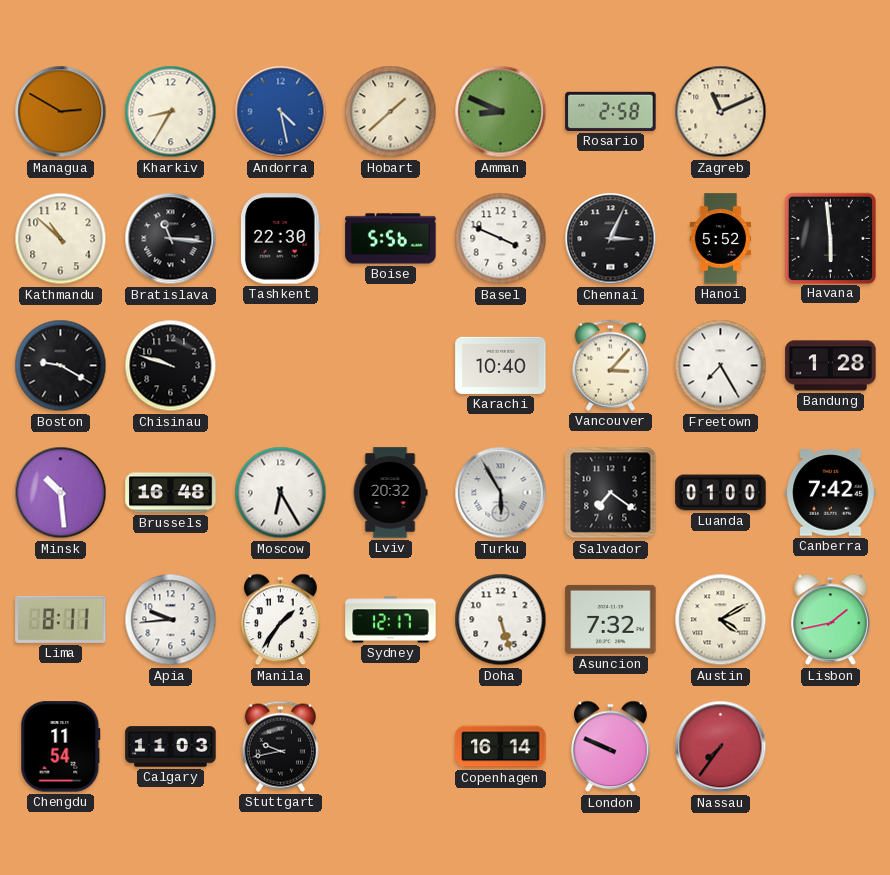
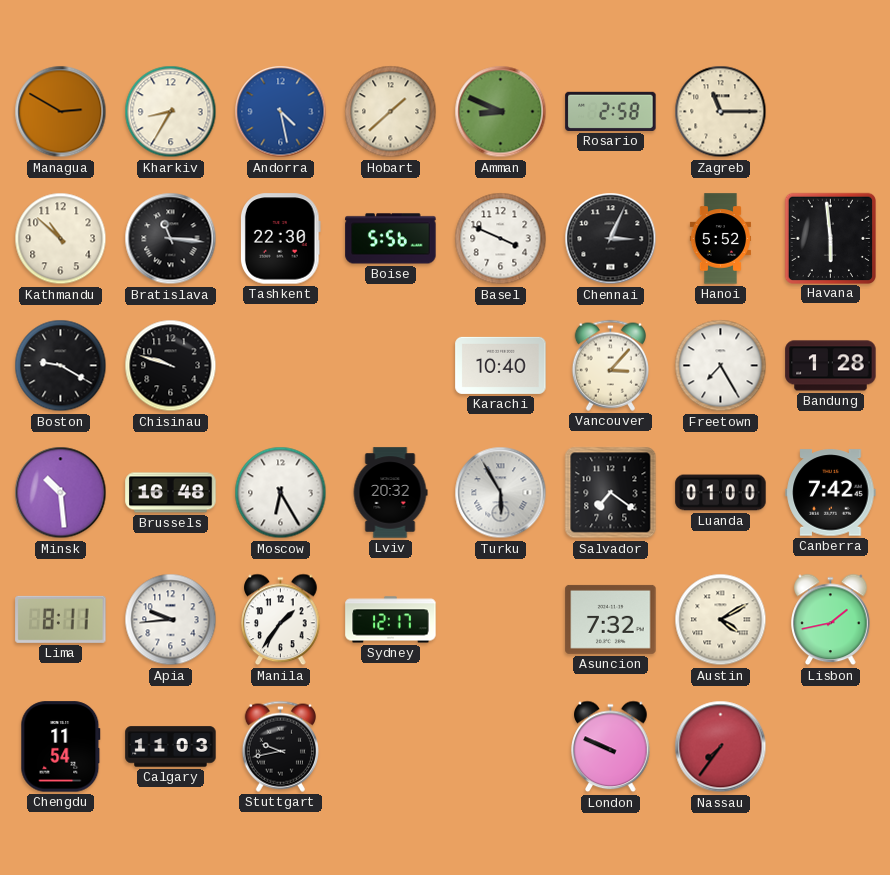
Zagreb: 11:11 -> 11:15 (721, 112)
Doha: 5:27 -> none (501, 620)
Copenhagen: 16:14 -> none (501, 747)
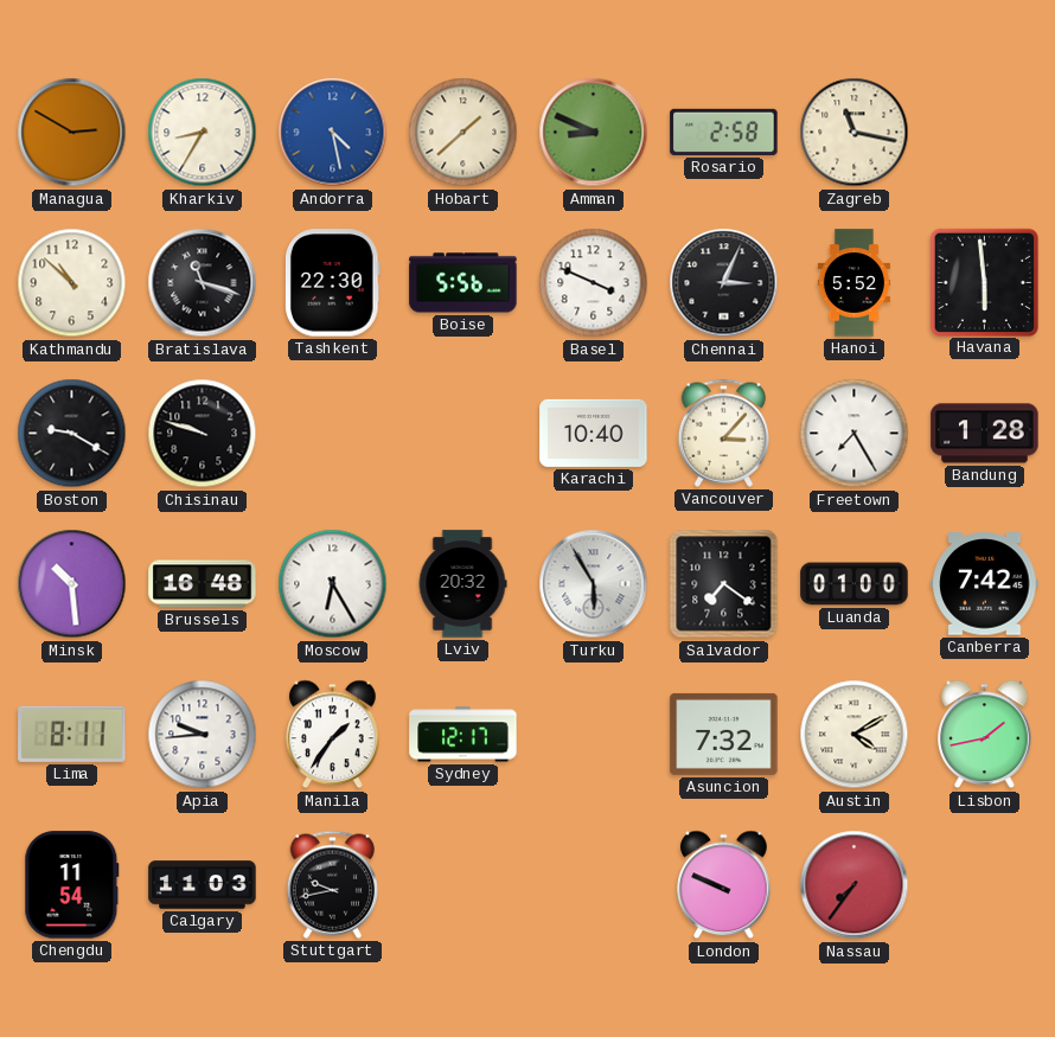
Zagreb: 11:15 -> 11:17 (855, 133)
Bratislava: 11:16 -> 11:18 (203, 283)
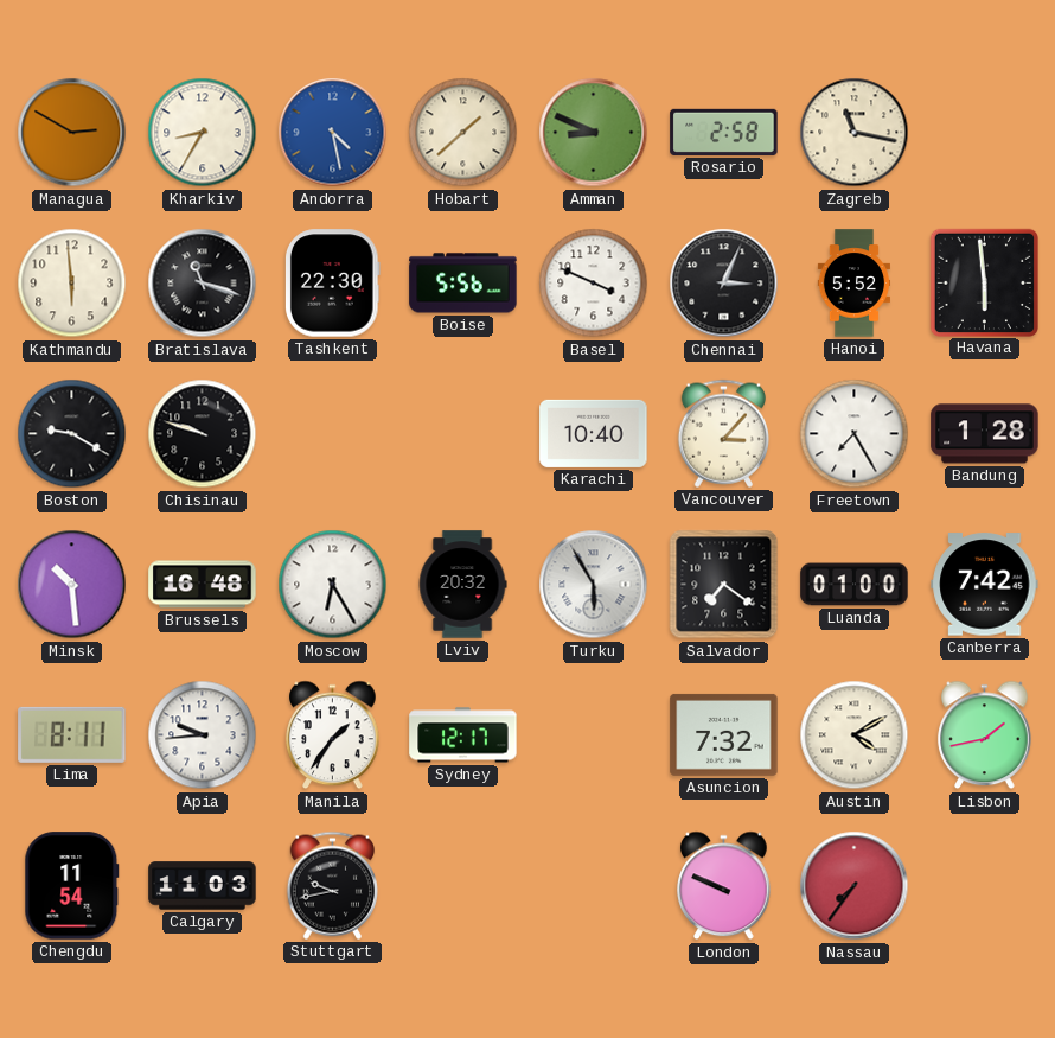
Kathmandu: 10:52 -> 5:59 (72, 284)
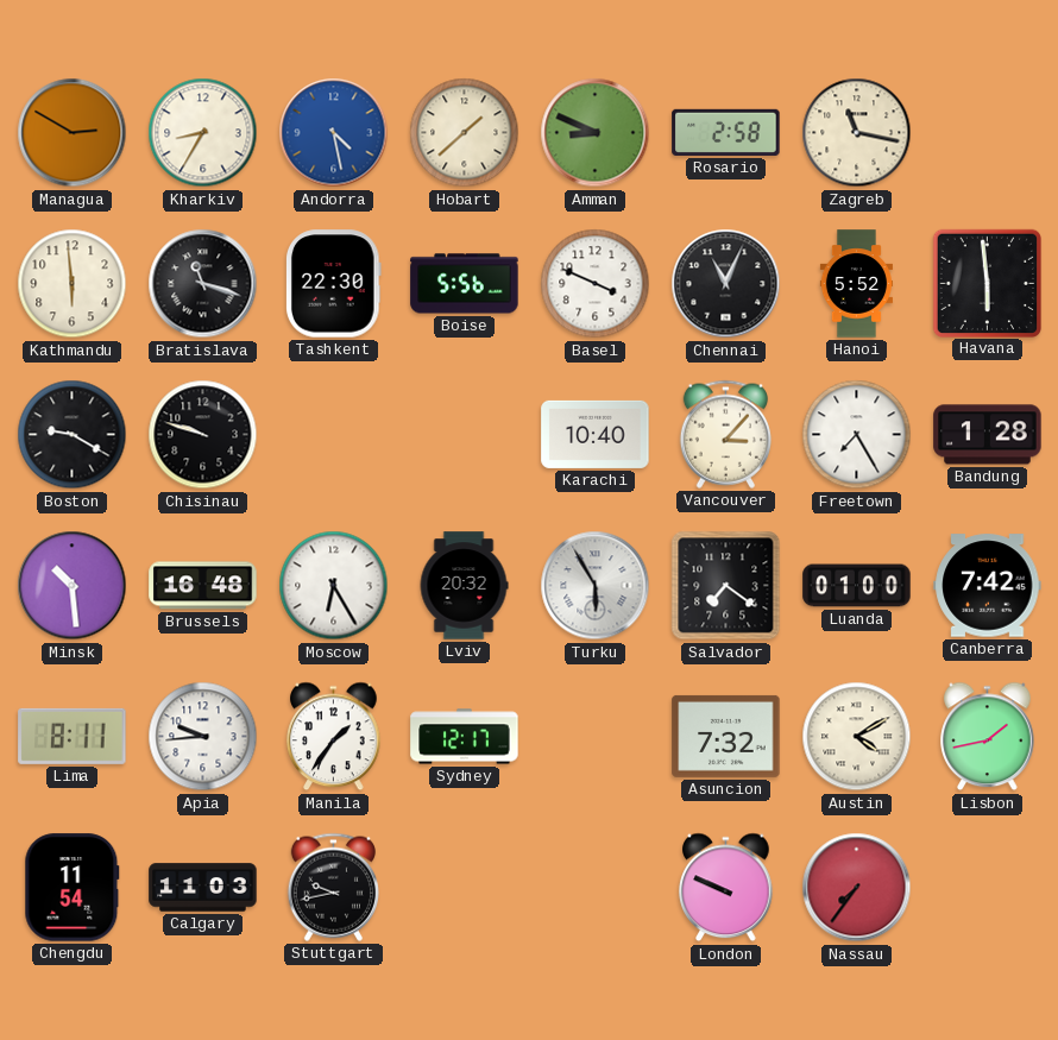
Chennai: 3:04 -> 11:04 (726, 284)
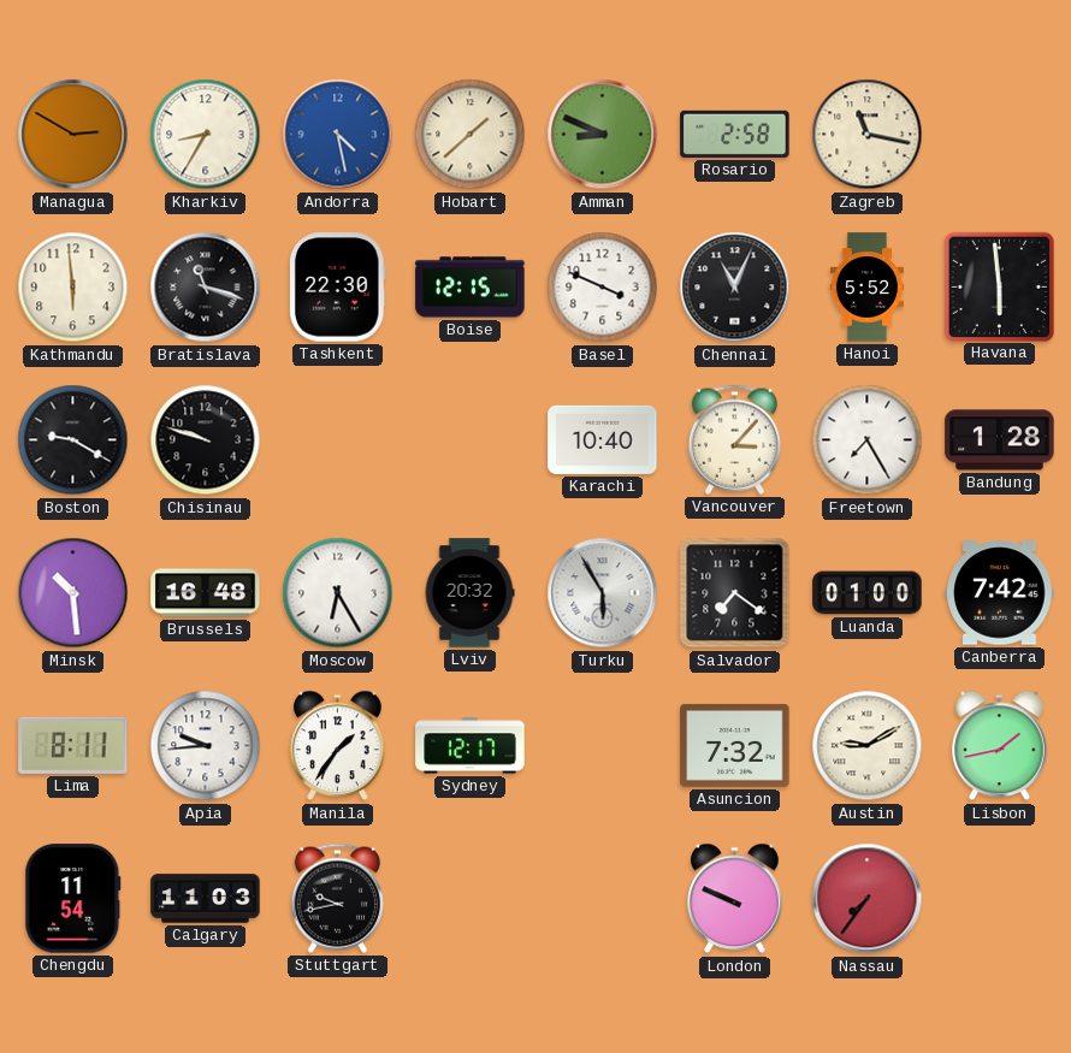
Boise: 5:56 -> 12:15 (471, 288)
Austin: 4:10 -> 9:10 (868, 746)
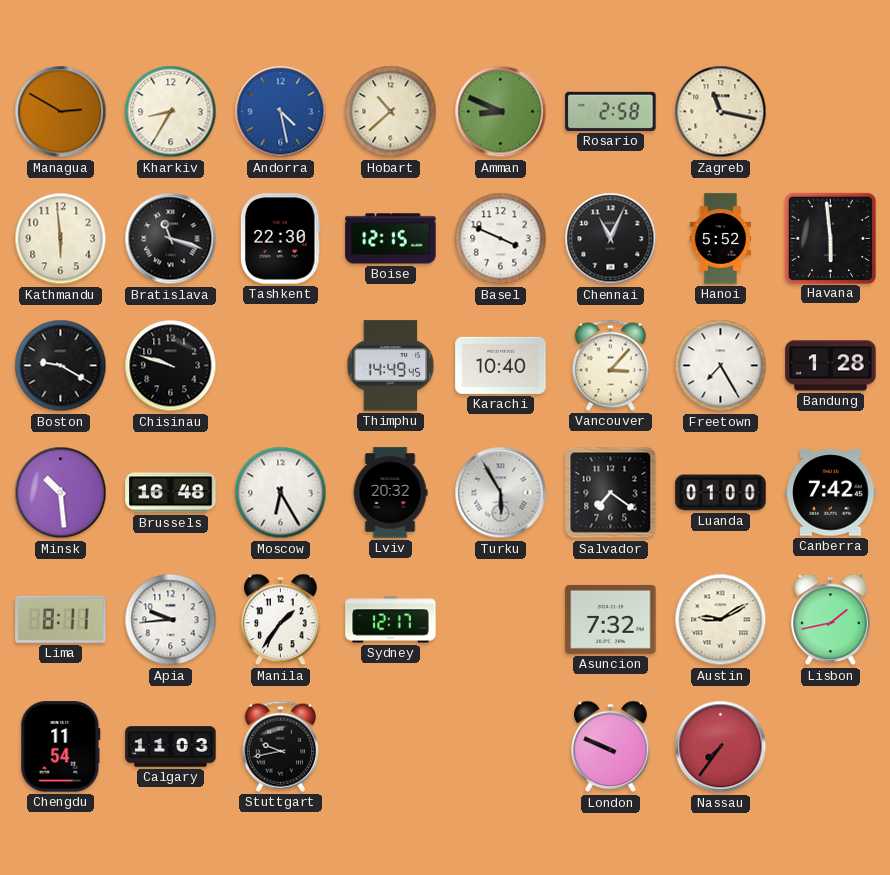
Hobart: 1:38 -> 10:38 (391, 112)
Thimphu: none -> 14:49 (391, 366)
